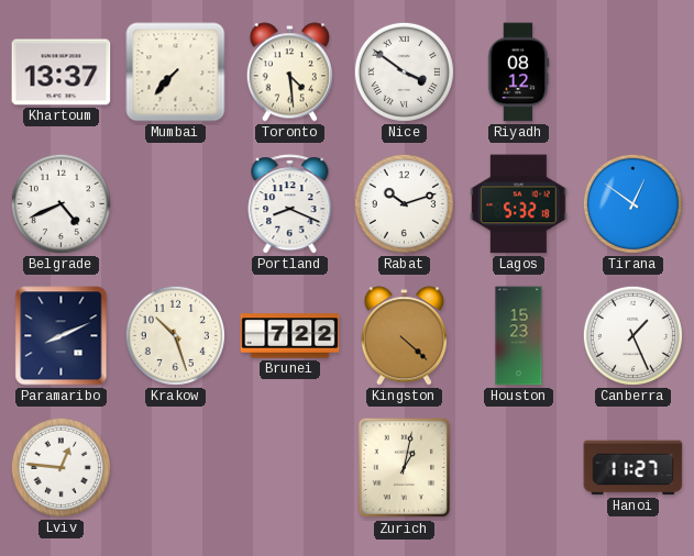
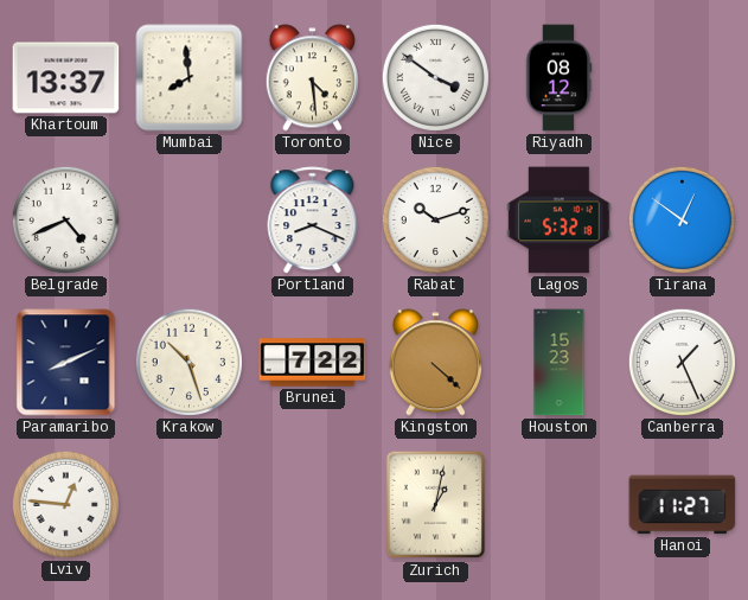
Mumbai: 7:37 -> 7:59 (190, 78)
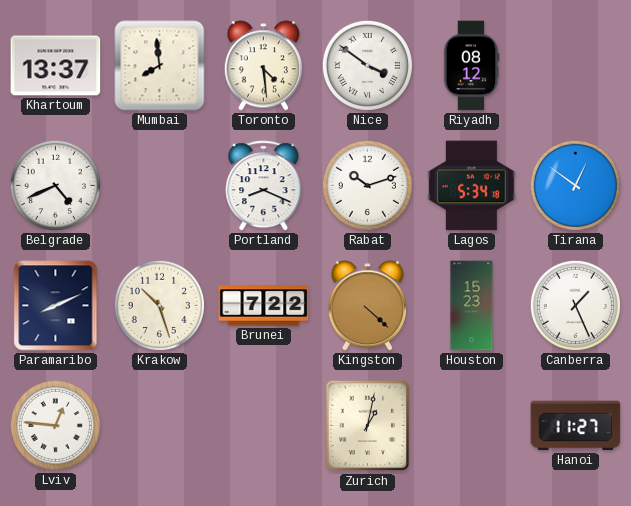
Lagos: 5:32 -> 5:34 (472, 186)
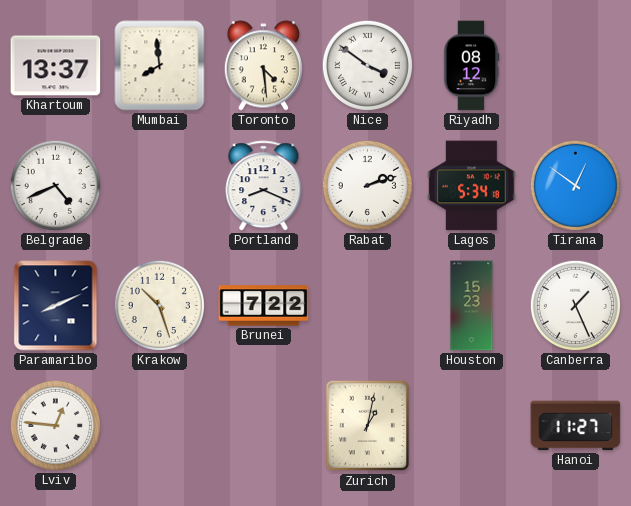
Rabat: 10:12 -> 2:12 (367, 185)
Kingston: 4:22 -> none (367, 306)
